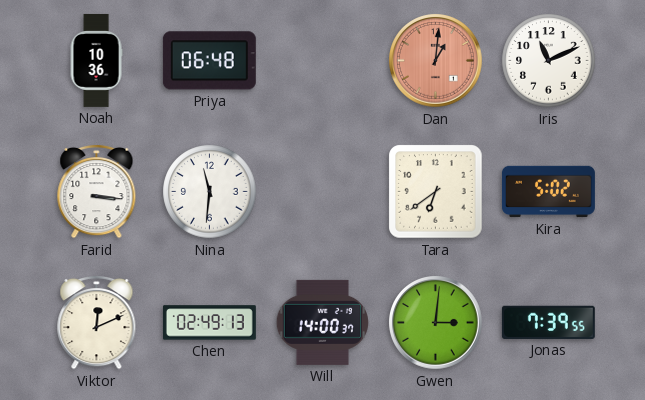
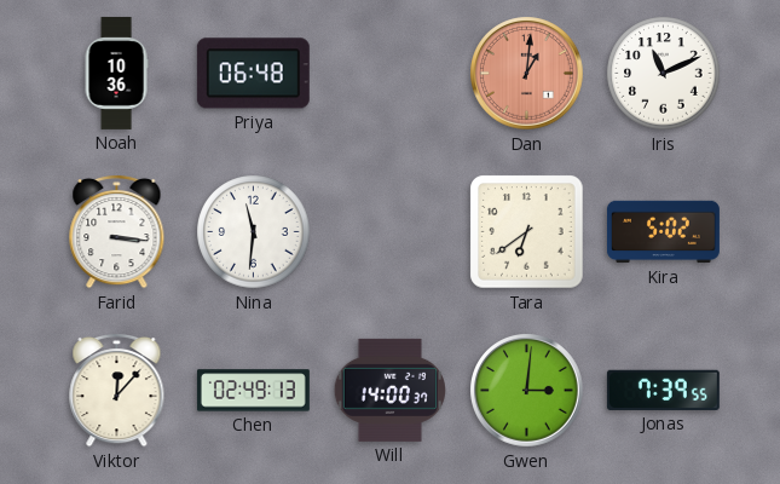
Viktor: 12:11 -> 12:07 (117, 390)
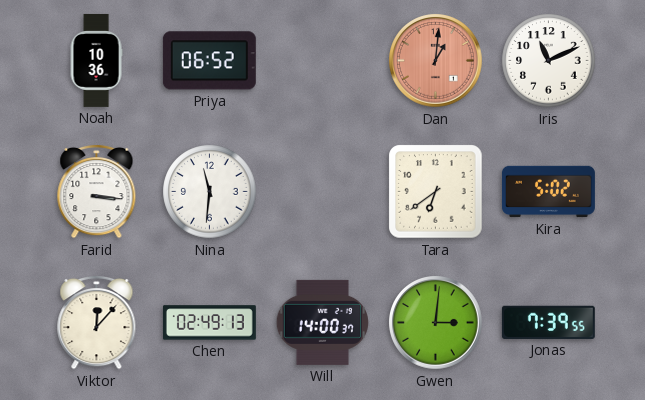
Priya: 06:48 -> 06:52 (209, 61)
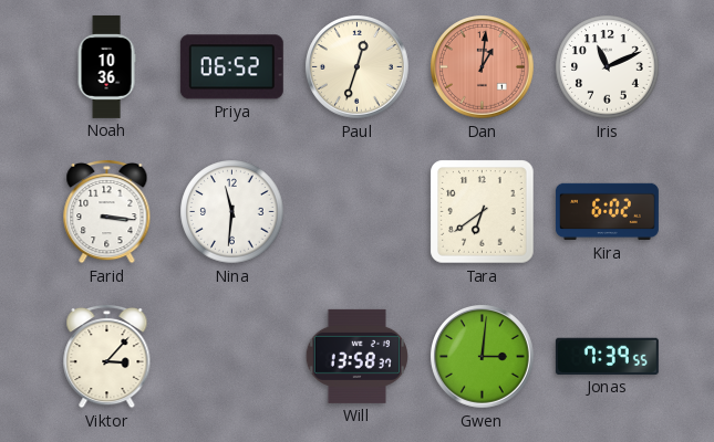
Paul: none -> 12:33 (358, 67)
Kira: 5:02 -> 6:02 (607, 212)
Viktor: 12:07 -> 3:07 (107, 356)
Chen: 02:49 -> none (209, 323)
Will: 14:00 -> 13:58 (356, 356)
